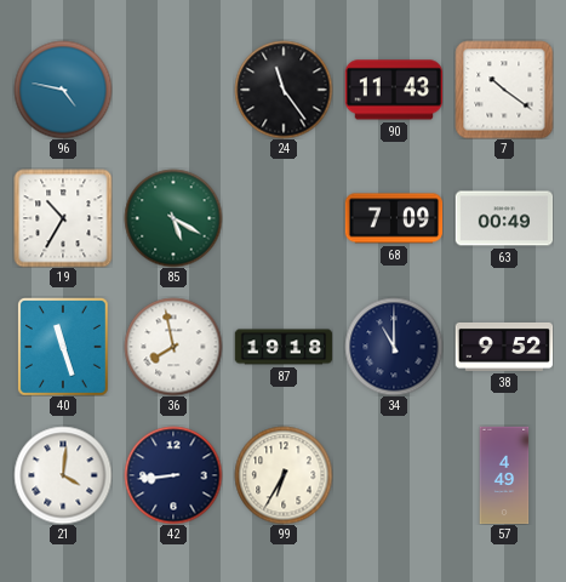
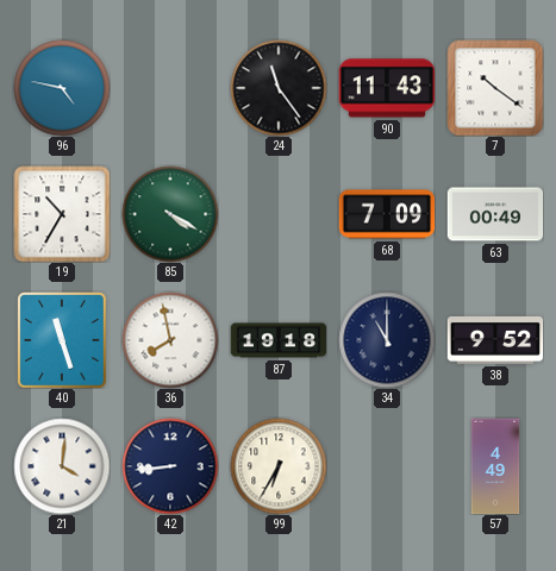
85: 5:20 -> 4:20 (170, 214)
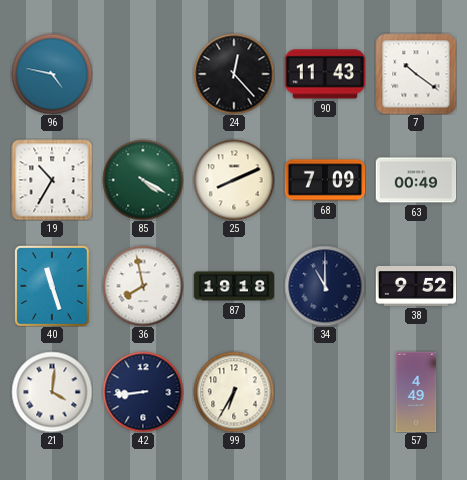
24: 11:24 -> 12:23 (234, 74)
25: none -> 8:11 (234, 180)
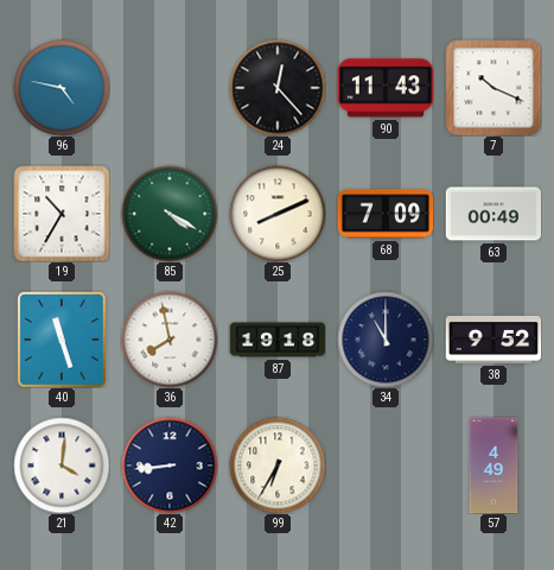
7: 10:21 -> 10:19 (493, 88)
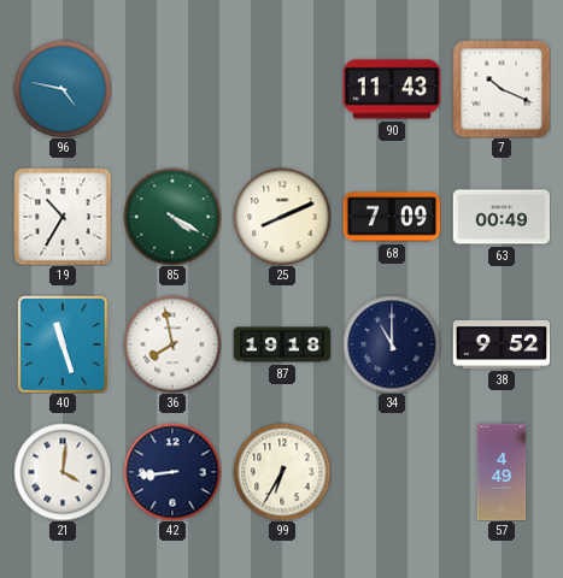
24: 12:23 -> none (278, 88)
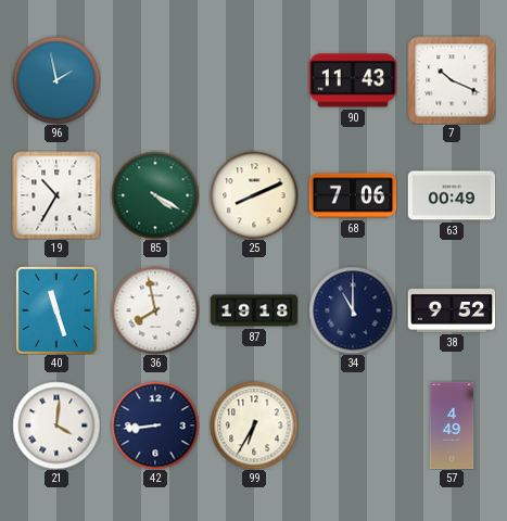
96: 4:47 -> 1:58 (56, 80)
68: 7:09 -> 7:06 (353, 195)
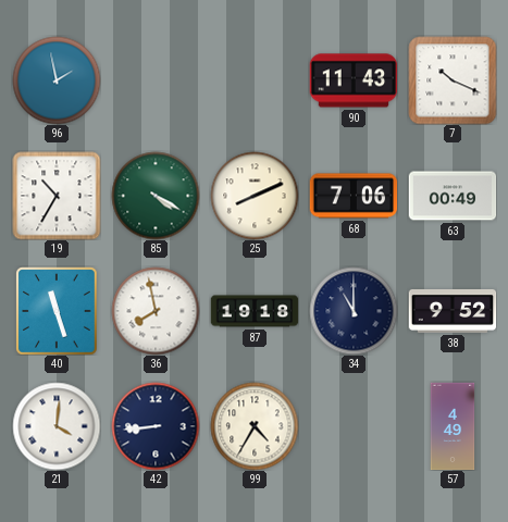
99: 6:35 -> 4:35 (255, 426)
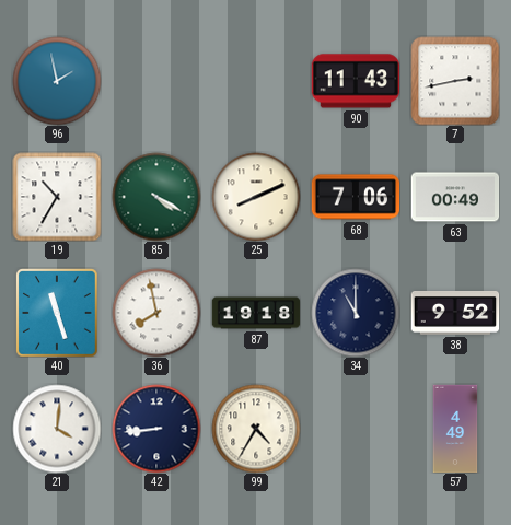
7: 10:19 -> 2:43 (455, 81)
